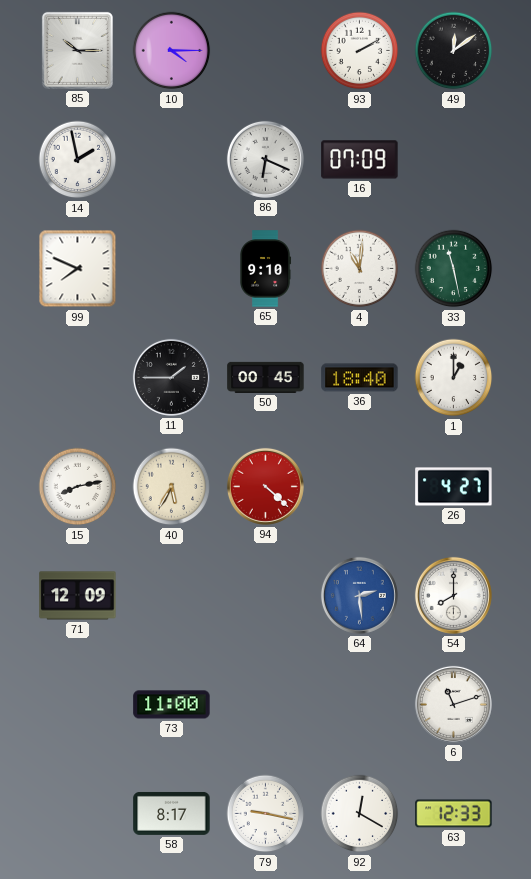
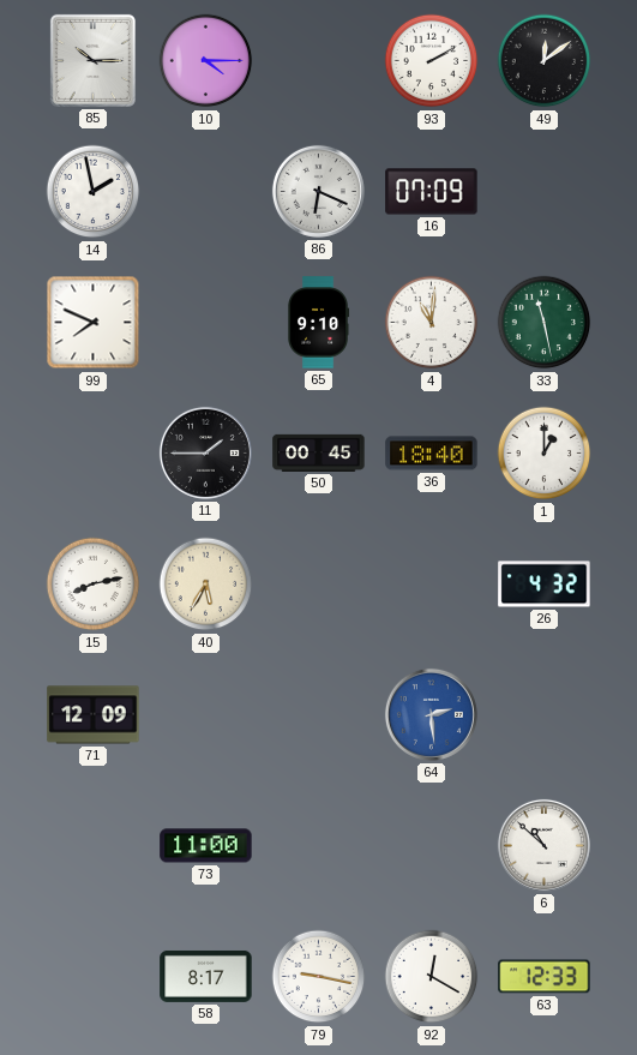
94: 4:22 -> none (265, 486)
26: 4:27 -> 4:32 (545, 585)
54: 8:00 -> none (453, 595)
6: 11:12 -> 10:52 (543, 845)
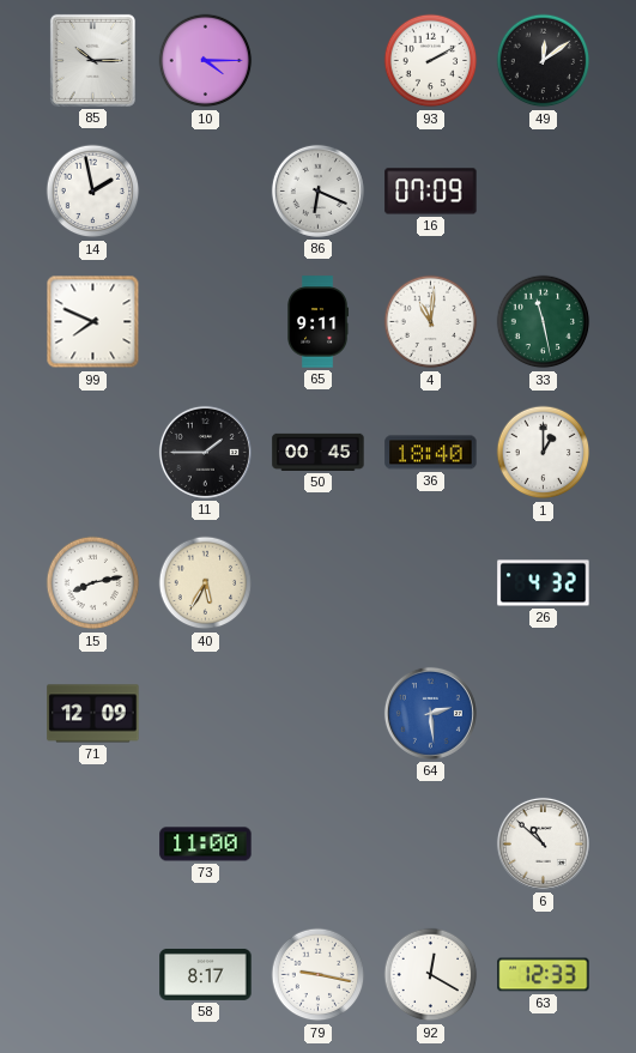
65: 9:10 -> 9:11 (319, 322)
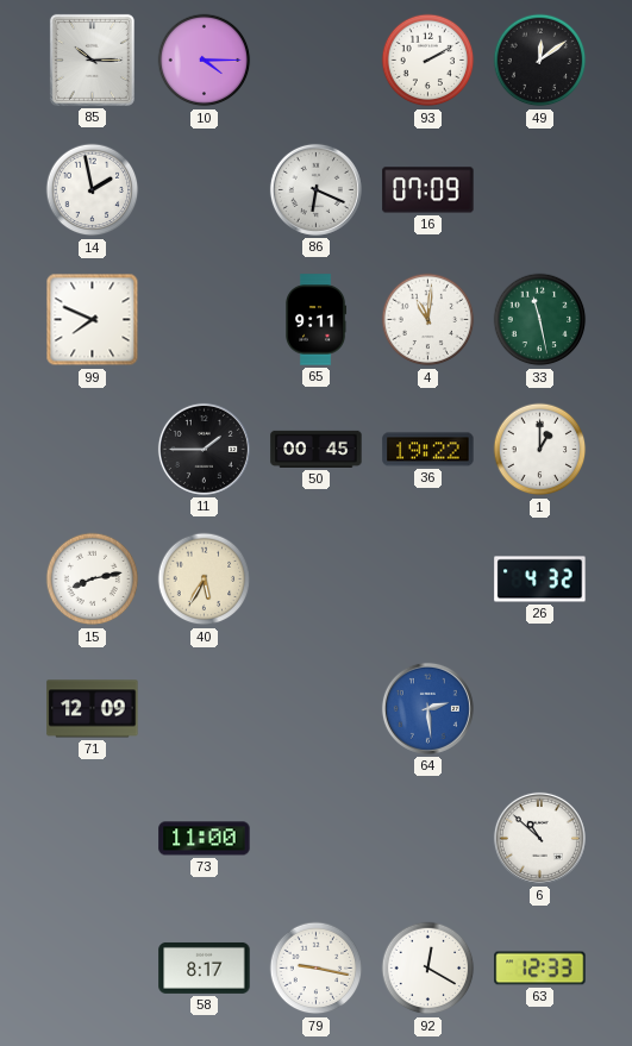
36: 18:40 -> 19:22 (428, 450)
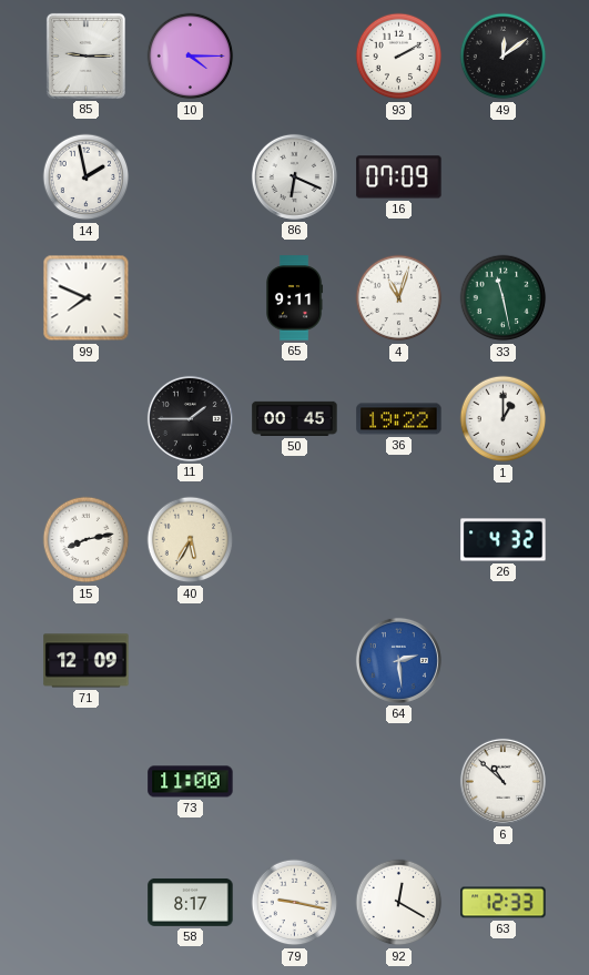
85: 10:15 -> 9:15 (85, 55)
4: 11:01 -> 11:03 (399, 298)
